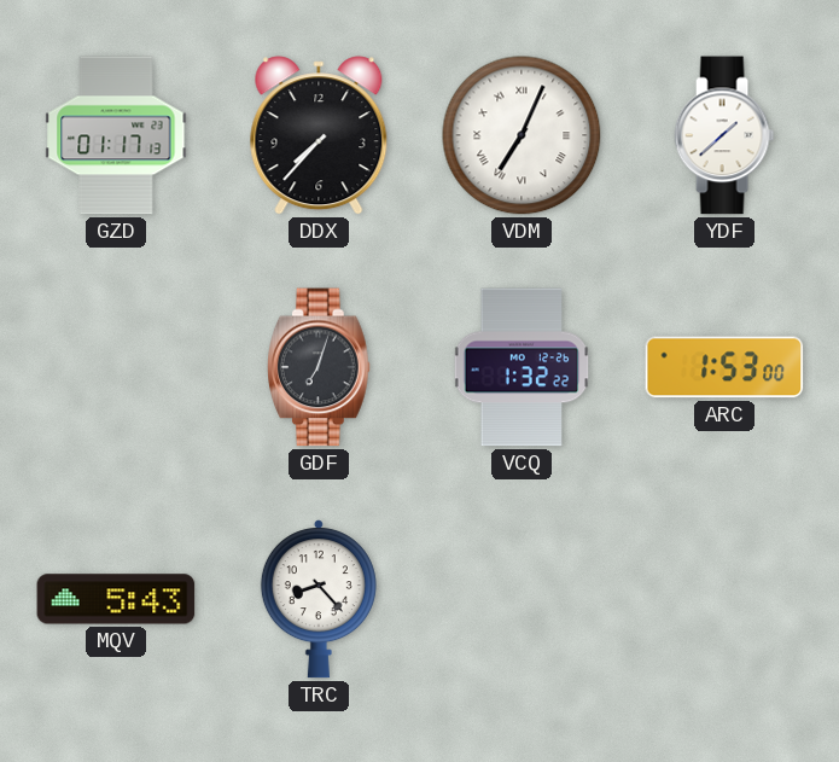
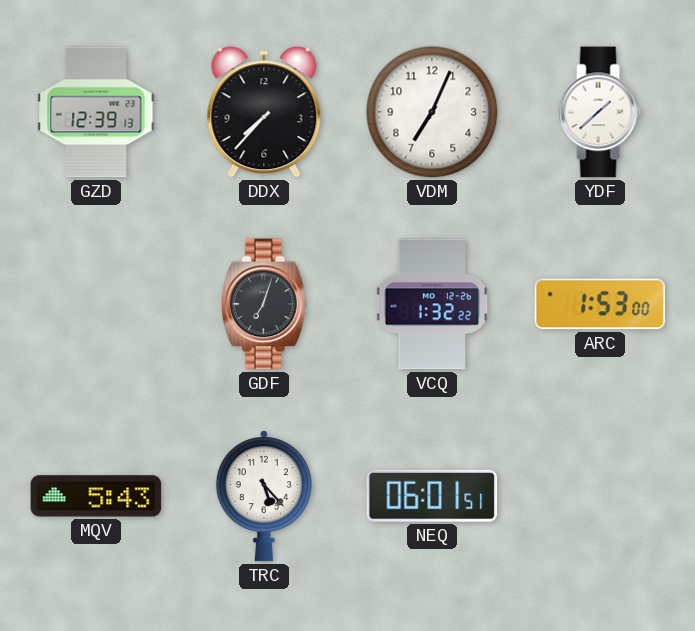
GZD: 01:17 -> 12:39 (96, 112)
VDM numerals: Roman -> Arabic (432, 112)
TRC: 8:23 -> 5:23 (264, 496)
NEQ: none -> 06:01 (432, 496)
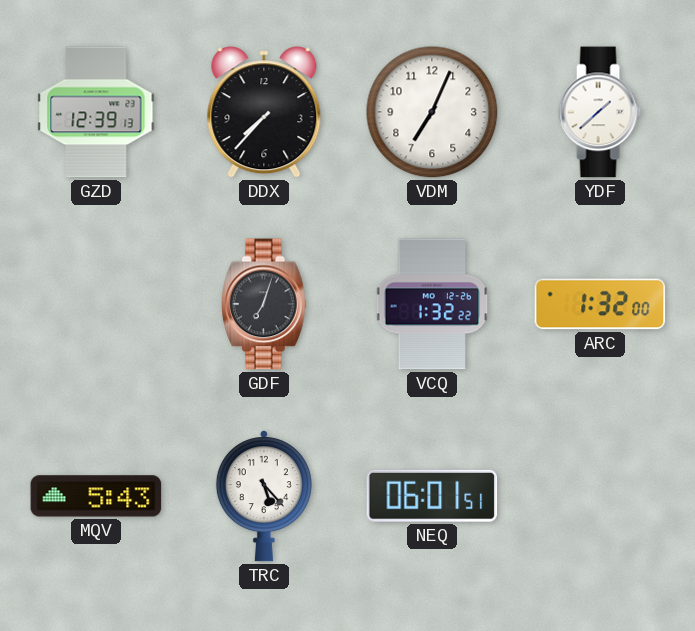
ARC: 1:53 -> 1:32 (600, 304)
